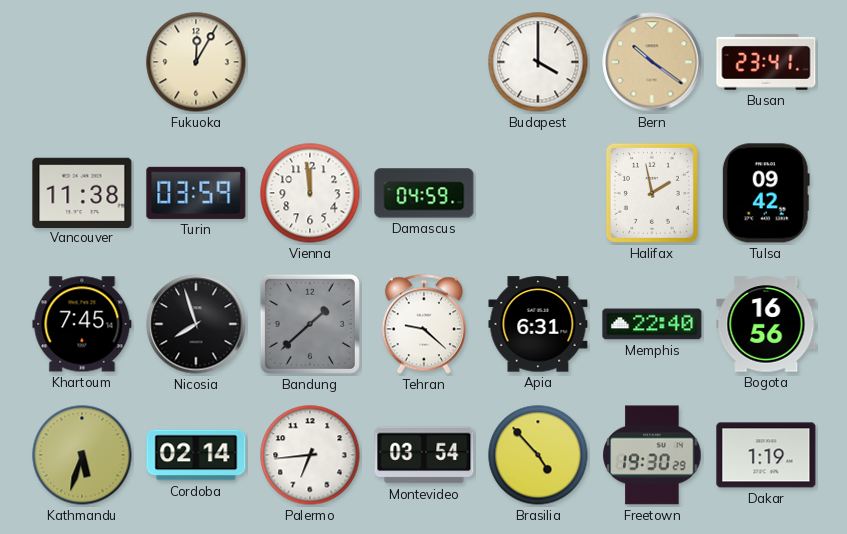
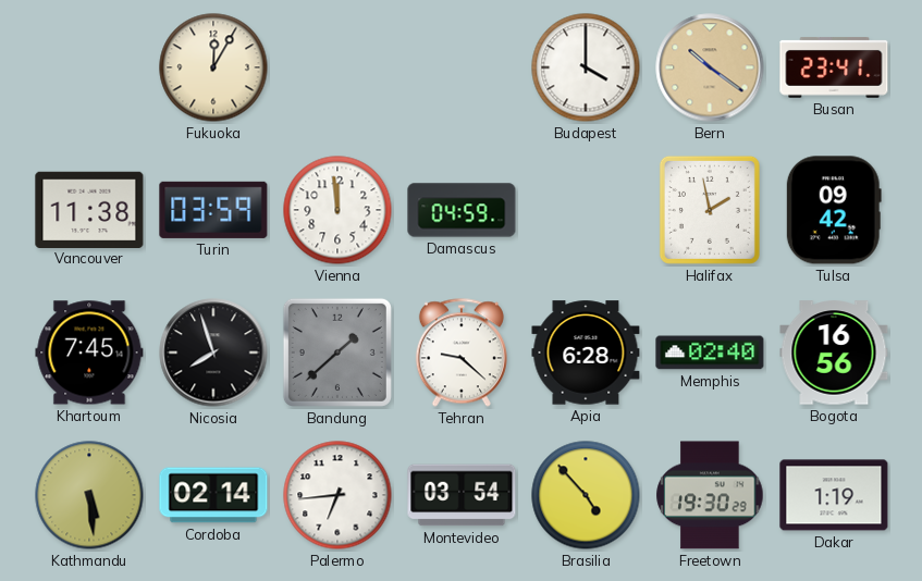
Apia: 6:31 -> 6:28 (586, 353)
Memphis: 22:40 -> 02:40 (710, 353)
Kathmandu: 5:33 -> 5:29 (89, 495)
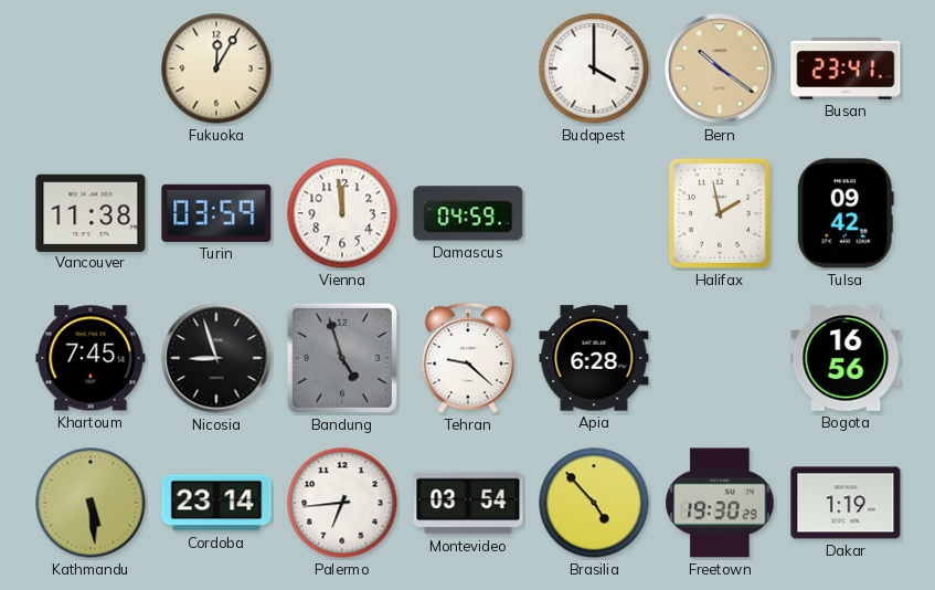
Nicosia: 7:57 -> 8:57 (216, 358)
Bandung: 1:38 -> 4:57 (342, 358)
Memphis: 02:40 -> none (710, 353)
Cordoba: 02:14 -> 23:14 (216, 503)
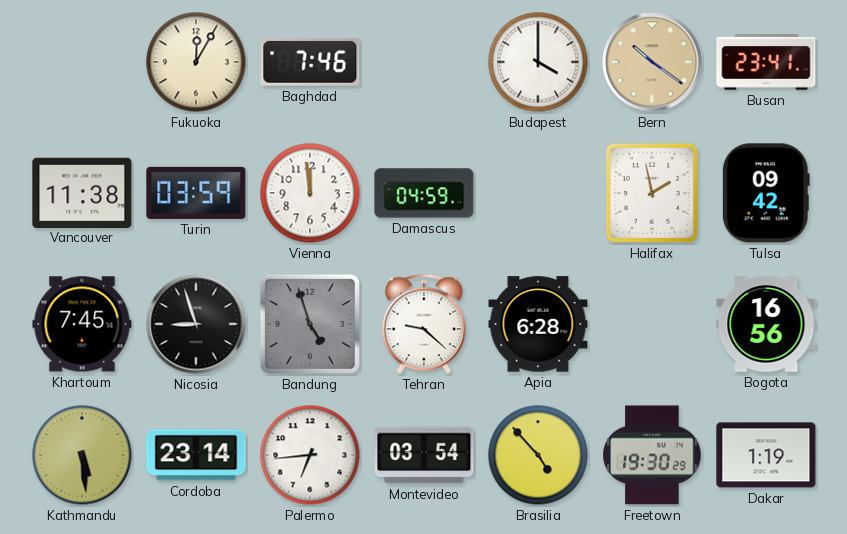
Baghdad: none -> 7:46 (310, 63)
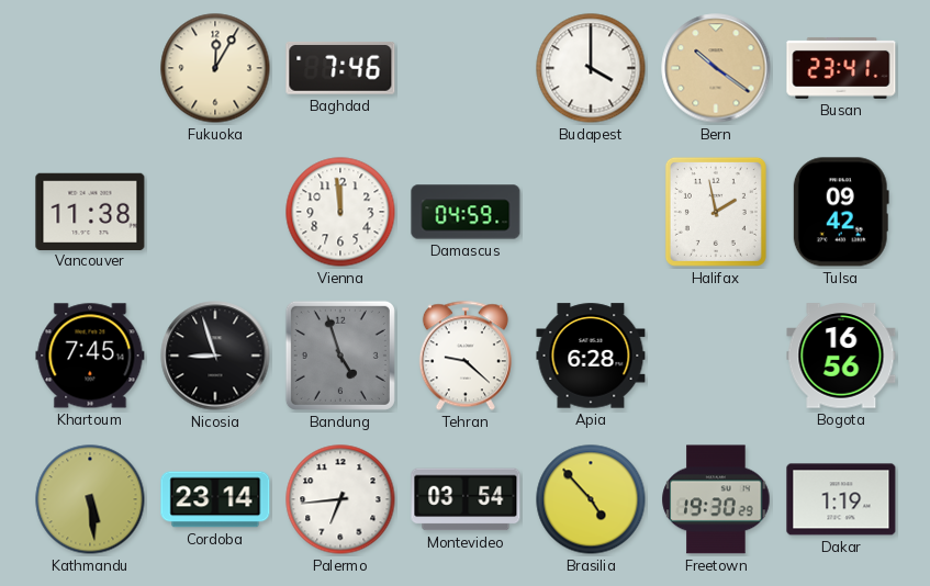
Turin: 03:59 -> none (196, 193)
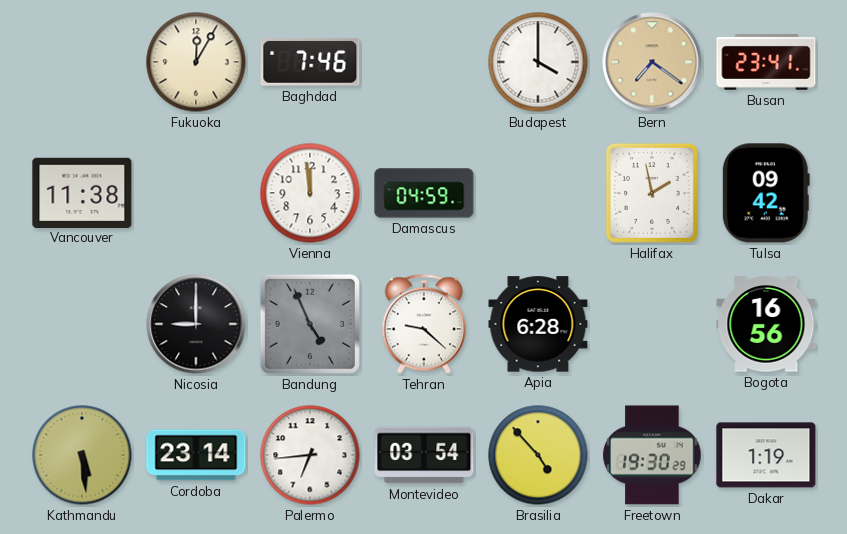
Bern: 10:21 -> 7:21 (652, 62)
Khartoum: 7:45 -> none (90, 356)
Nicosia: 8:57 -> 9:00 (196, 324)
Bandung: 4:57 -> 4:56 (310, 324)
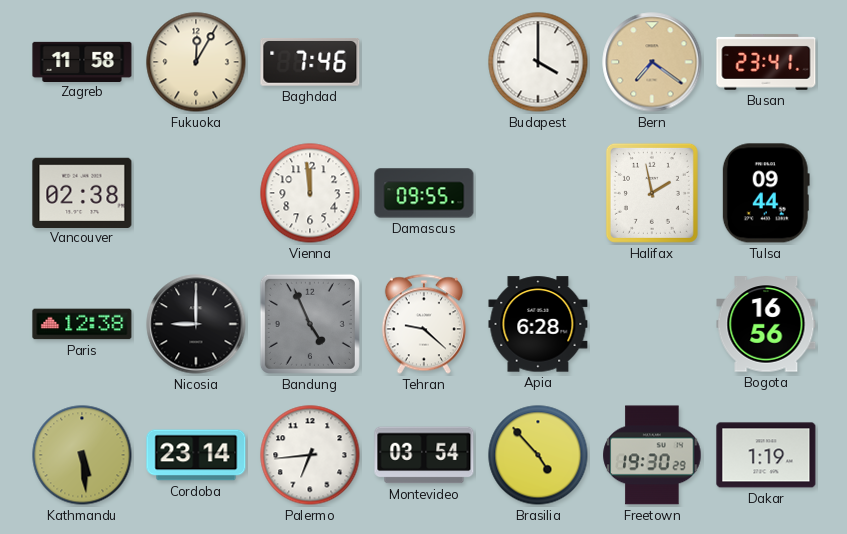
Zagreb: none -> 11:58 (82, 61)
Vancouver: 11:38 -> 02:38 (82, 192)
Damascus: 04:59 -> 09:55 (424, 193)
Tulsa: 09:42 -> 09:44 (766, 193)
Paris: none -> 12:38 (82, 324)
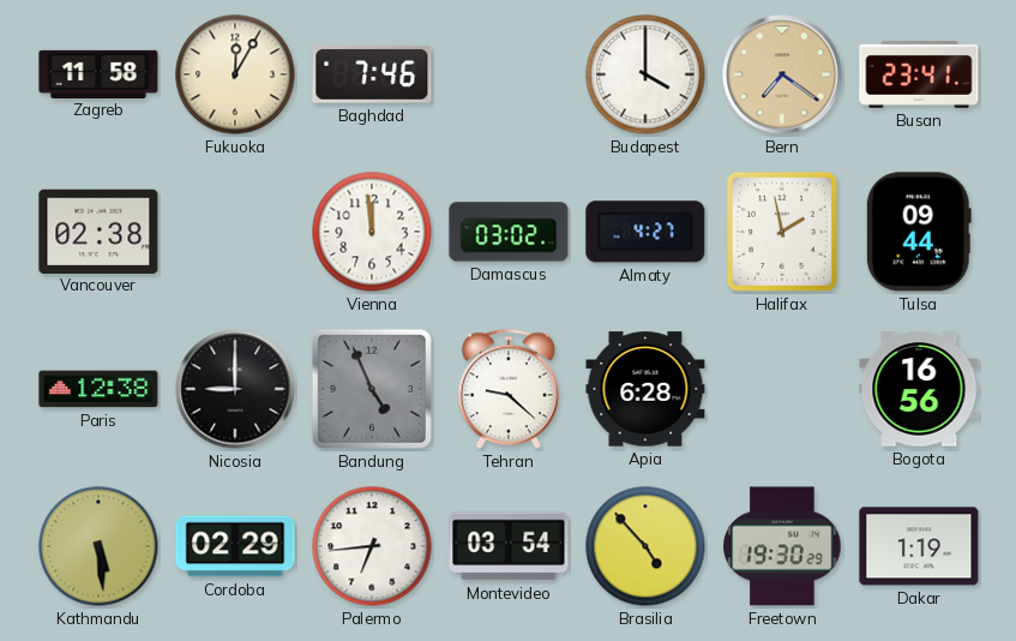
Damascus: 09:55 -> 03:02 (509, 232)
Almaty: none -> 4:27 (645, 232)
Cordoba: 23:14 -> 02:29 (235, 546)
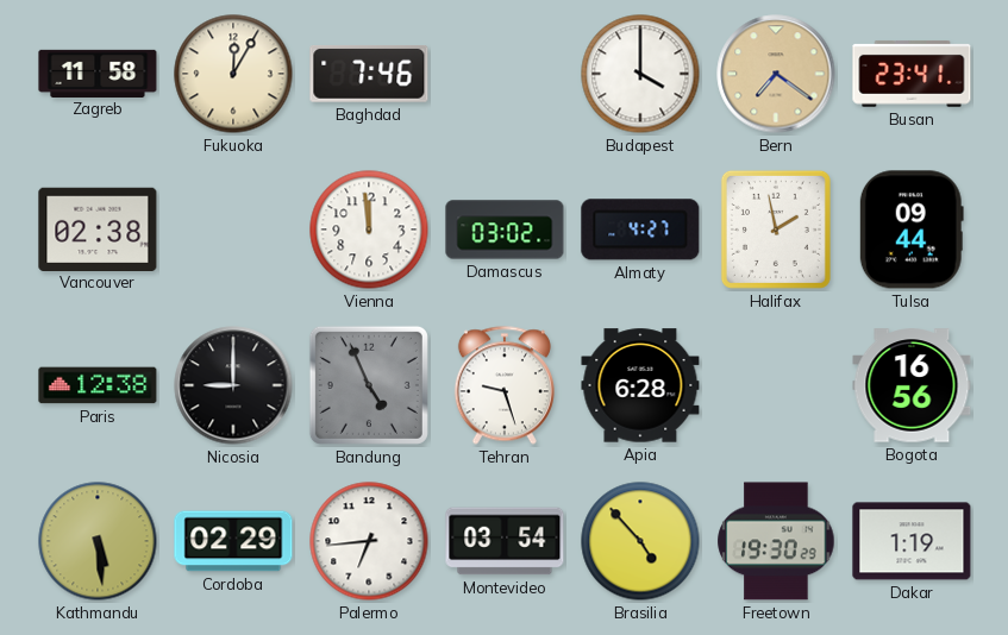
Tehran: 9:22 -> 9:27 (505, 385)
